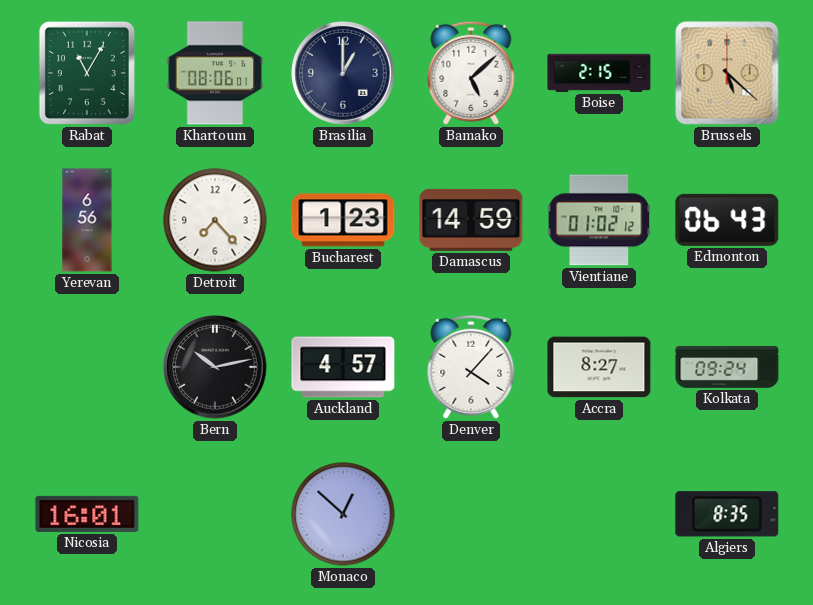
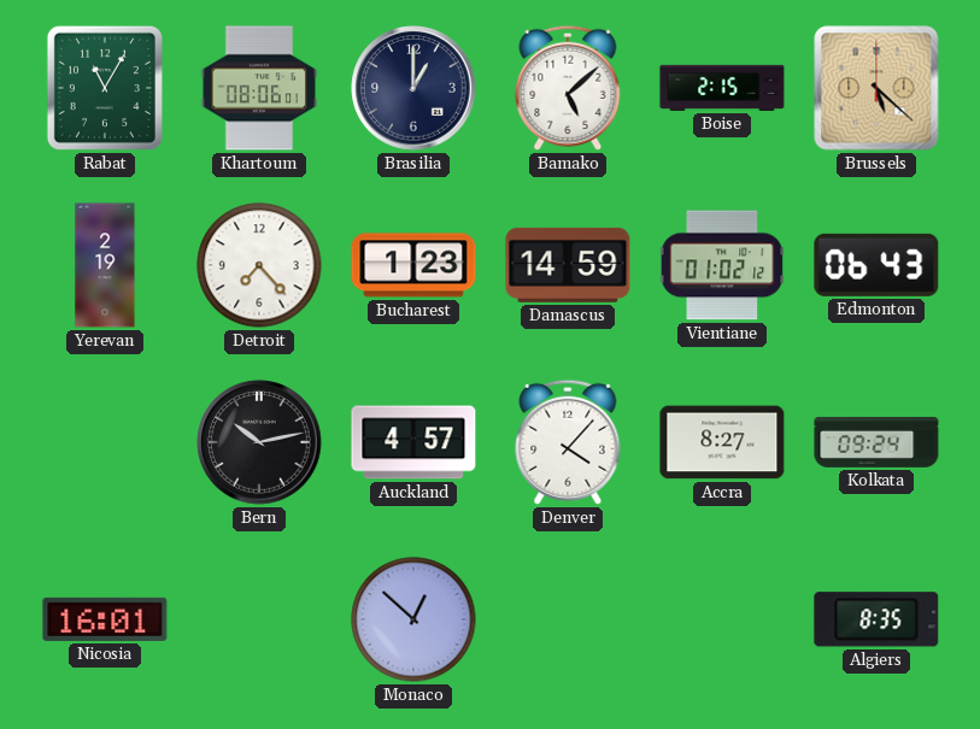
Yerevan: 6:56 -> 2:19 (105, 265)
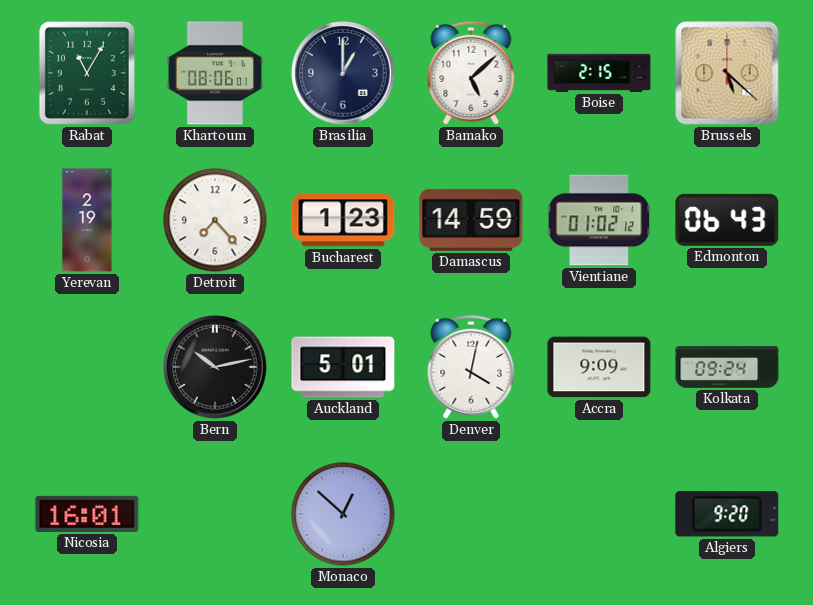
Auckland: 4:57 -> 5:01 (343, 367)
Denver: 4:07 -> 4:02 (471, 367)
Accra: 8:27 -> 9:09 (599, 367)
Algiers: 8:35 -> 9:20 (727, 514)
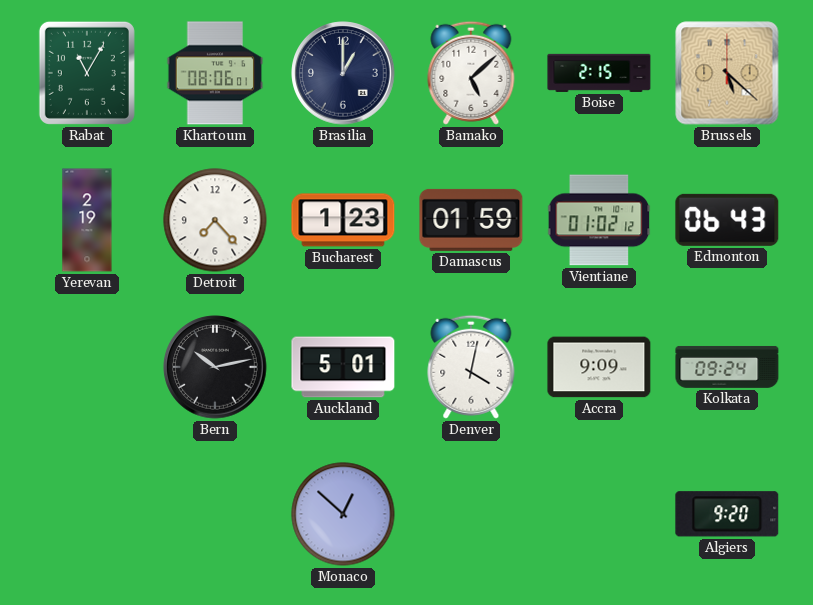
Damascus: 14:59 -> 01:59 (471, 220)
Nicosia: 16:01 -> none (87, 514)
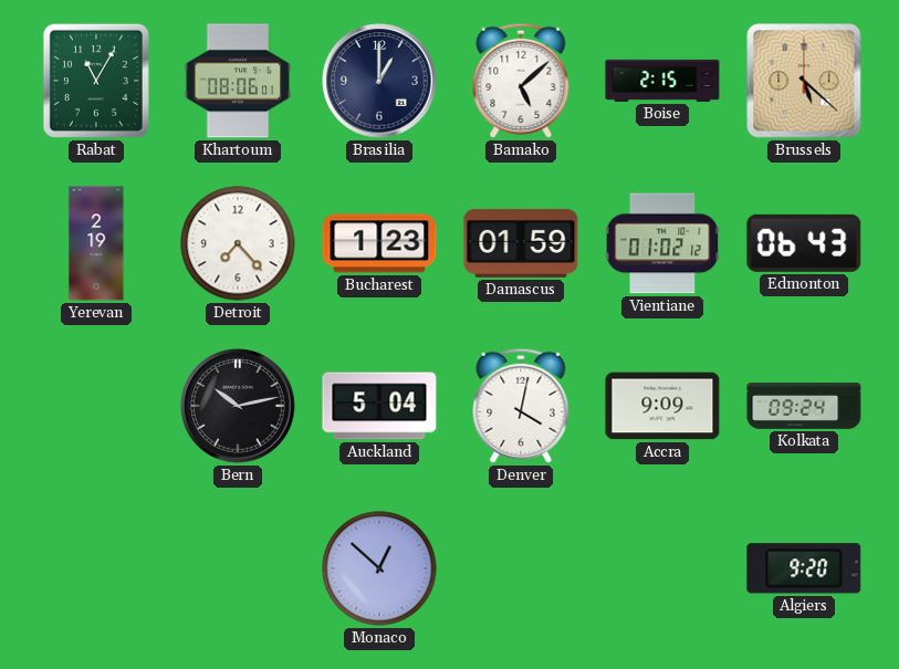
Auckland: 5:01 -> 5:04 (379, 406)
